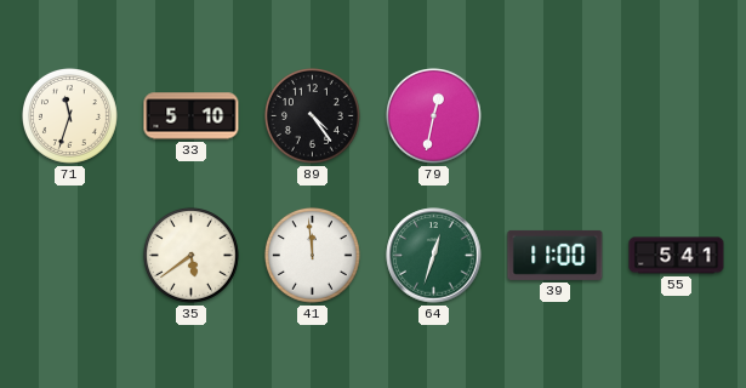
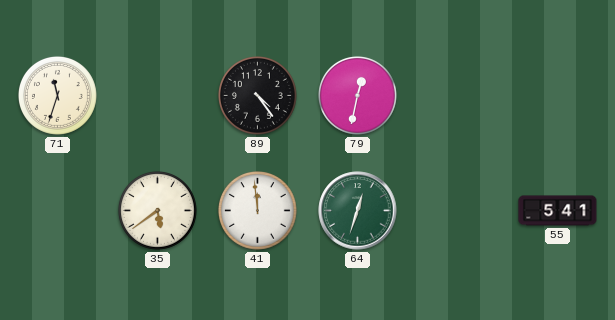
33: 5:10 -> none (192, 116)
39: 11:00 -> none (556, 255)
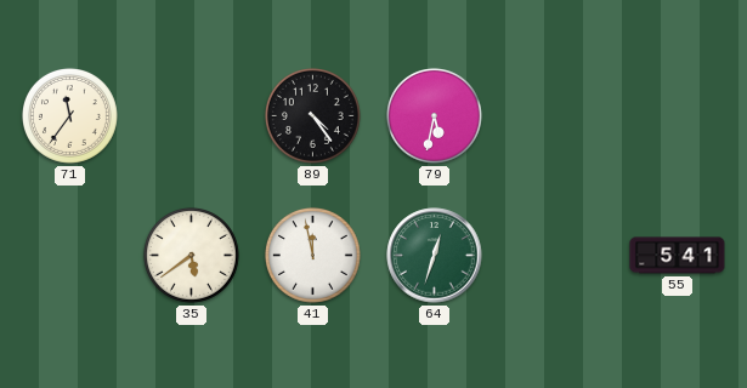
71: 11:33 -> 11:36 (69, 115)
79: 12:32 -> 5:32 (434, 115)
41: 11:59 -> 11:58 (312, 255)
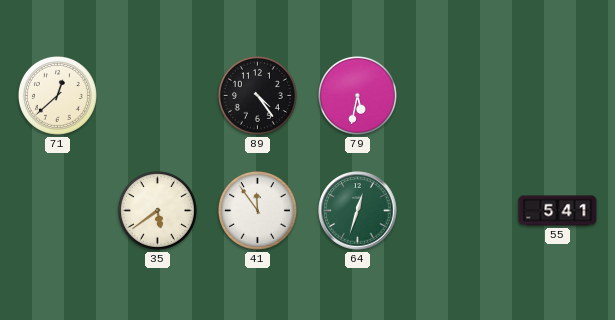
71: 11:36 -> 12:38 (57, 95)
41: 11:58 -> 11:54 (257, 210)
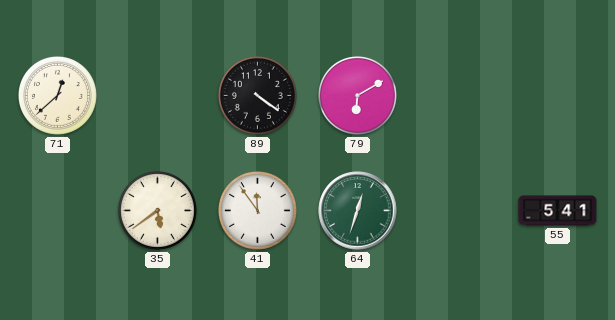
89: 4:24 -> 4:21 (257, 95)
79: 5:32 -> 6:10 (357, 95)
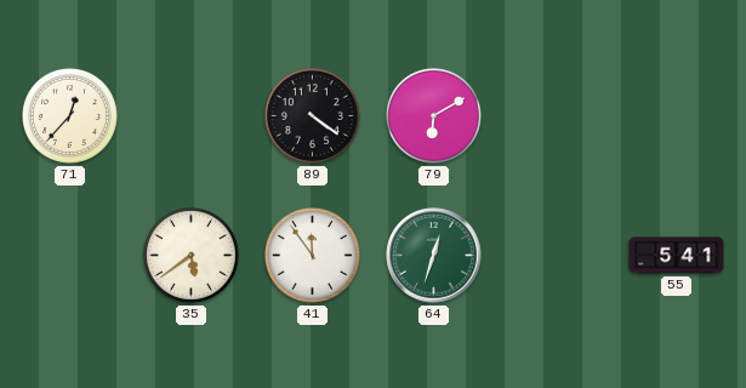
71: 12:38 -> 12:37 (69, 115)
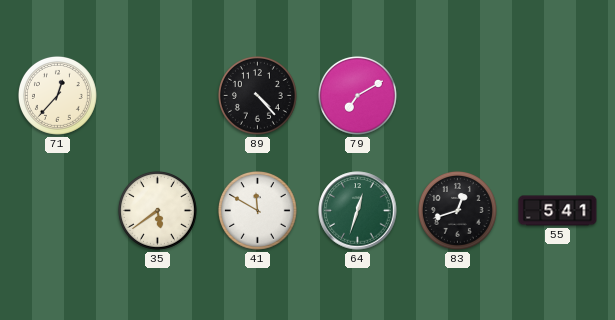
89: 4:21 -> 4:23 (257, 95)
79: 6:10 -> 7:10 (357, 95)
41: 11:54 -> 11:50 (257, 210)
83: none -> 12:42 (457, 210)
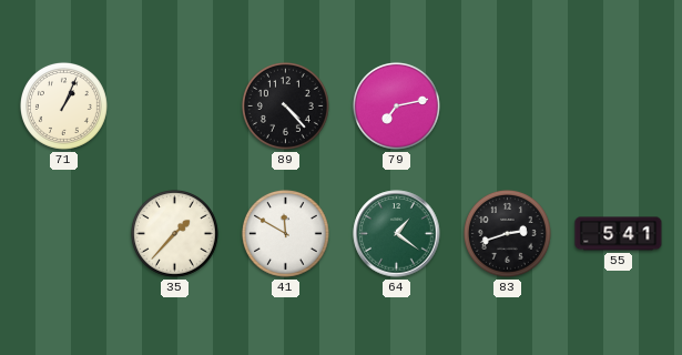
71: 12:37 -> 1:04 (63, 105)
79: 7:10 -> 7:13 (396, 105)
35: 5:39 -> 1:37 (174, 233)
64: 12:33 -> 1:21 (397, 234)
83: 12:42 -> 2:42 (507, 233)
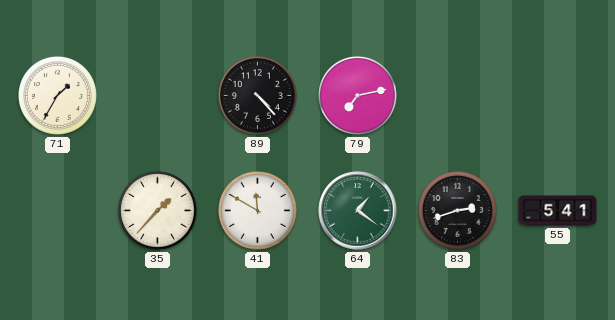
71: 1:04 -> 1:35 (57, 95)
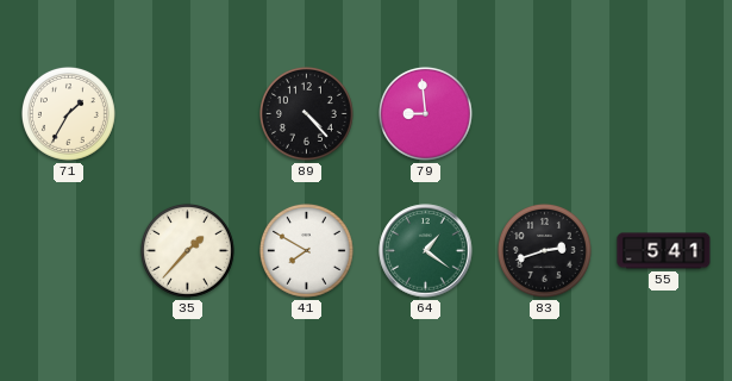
79: 7:13 -> 8:59 (425, 113)
41: 11:50 -> 7:50 (306, 250)
